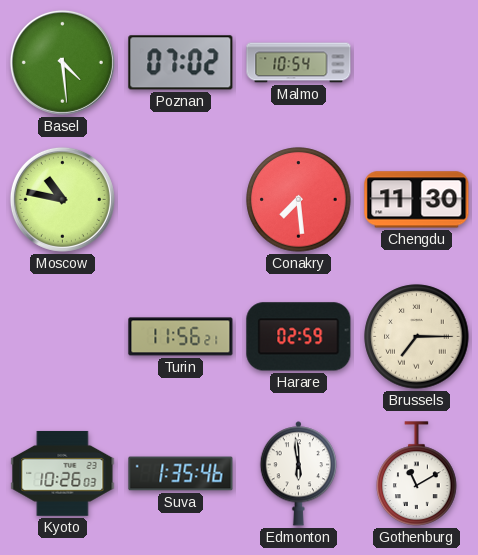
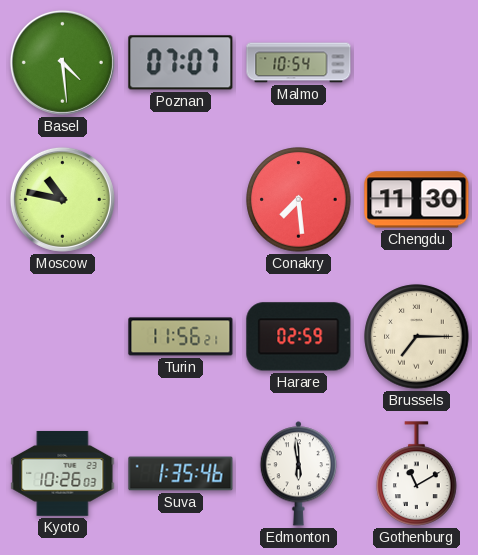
Poznan: 07:02 -> 07:07 (181, 63)
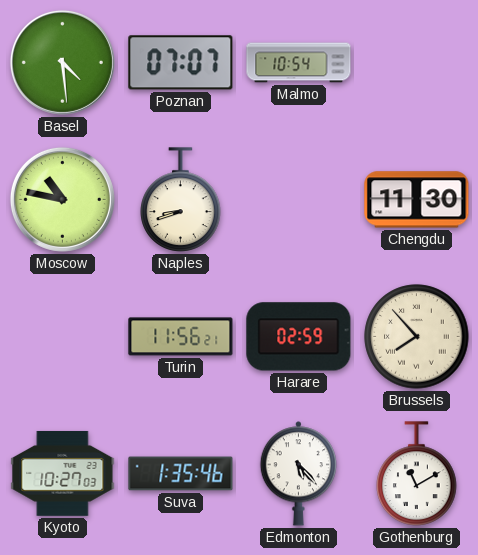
Naples: none -> 8:42 (181, 200)
Conakry: 7:29 -> none (299, 200)
Brussels: 7:15 -> 7:53 (417, 337)
Kyoto: 10:26 -> 10:27 (63, 473)
Edmonton: 5:59 -> 5:23 (299, 474)
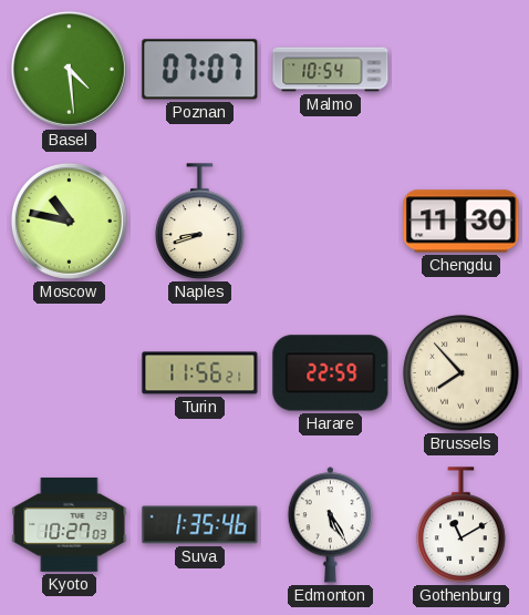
Harare: 02:59 -> 22:59 (331, 373)
Edmonton: 5:23 -> 5:25 (331, 525)
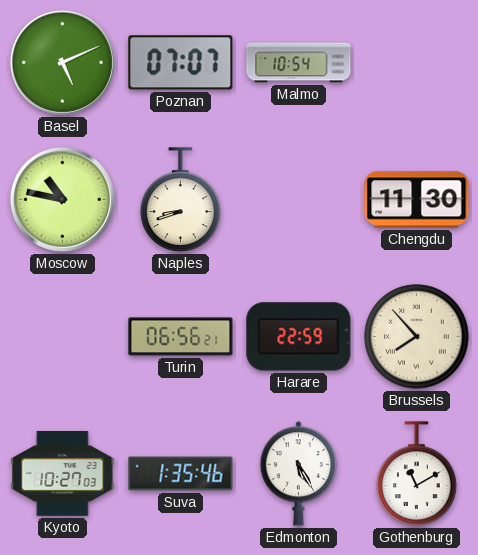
Basel: 4:29 -> 5:11 (62, 62)
Turin: 11:56 -> 06:56 (181, 337)
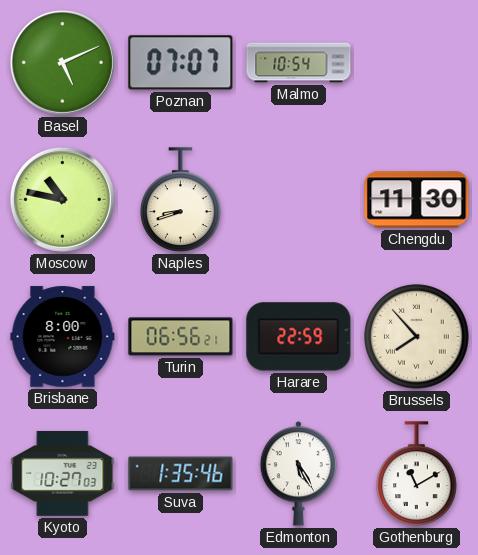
Brisbane: none -> 8:00 (63, 337)
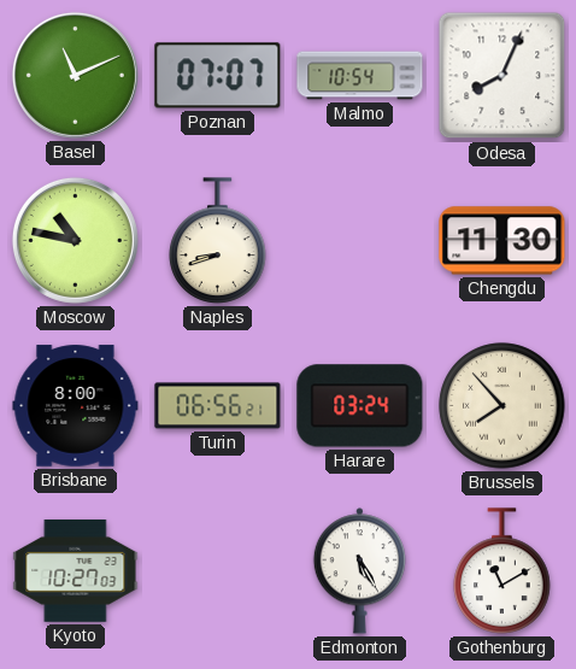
Basel: 5:11 -> 11:11 (75, 75)
Odesa: none -> 8:04 (502, 76)
Harare: 22:59 -> 03:24 (360, 406)
Suva: 1:35 -> none (181, 474)
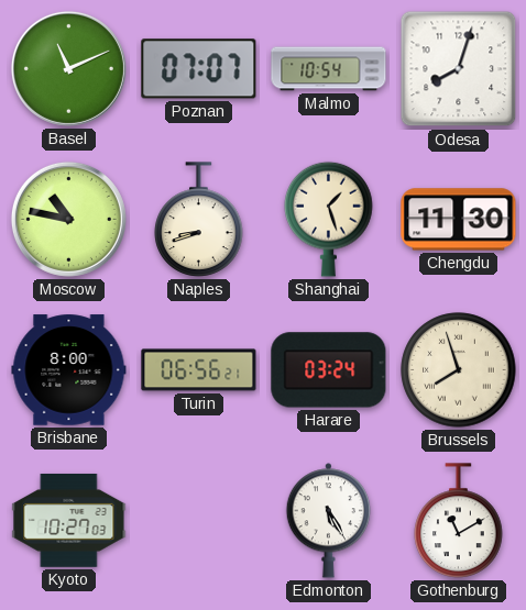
Odesa: 8:04 -> 8:03 (459, 69)
Shanghai: none -> 1:27 (329, 219)
Brussels: 7:53 -> 7:57 (459, 370)
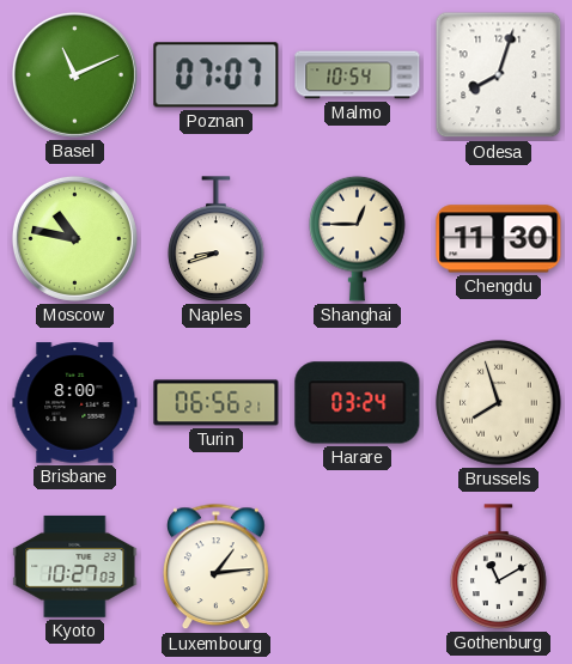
Shanghai: 1:27 -> 12:45 (358, 238)
Luxembourg: none -> 1:14 (217, 567)
Edmonton: 5:25 -> none (329, 521)
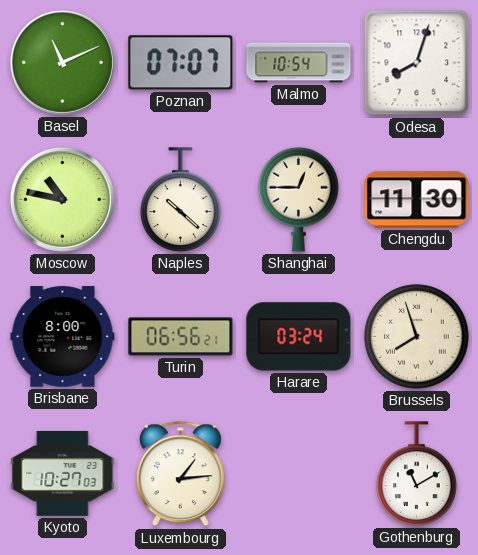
Naples: 8:42 -> 10:22 (181, 200)
